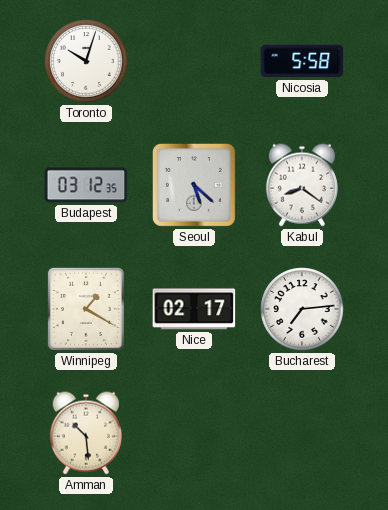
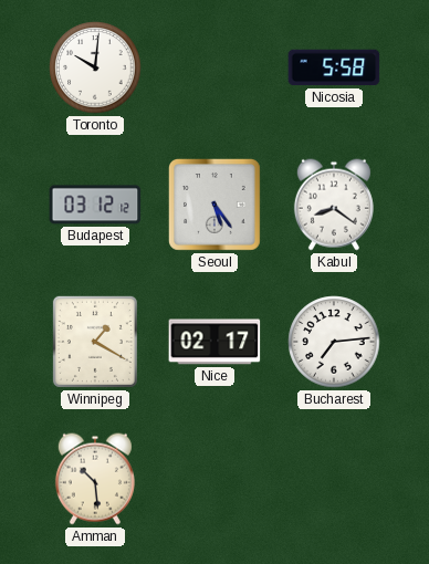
Toronto: 10:03 -> 10:01 (95, 67)
Budapest: 03:12:35 -> 03:12:12 (95, 205)
Seoul: 5:22 -> 5:24 (216, 206)
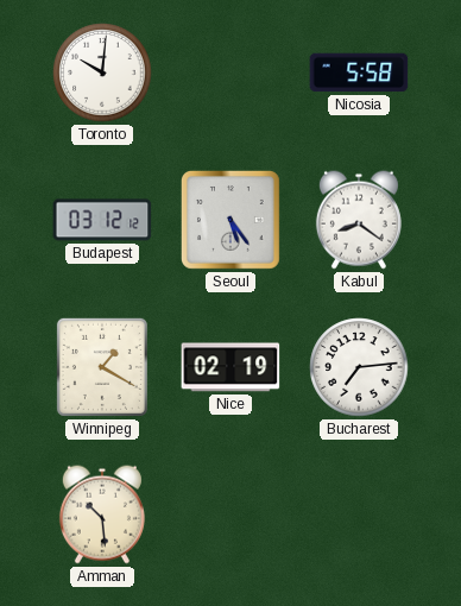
Nice: 02:17 -> 02:19 (230, 367)
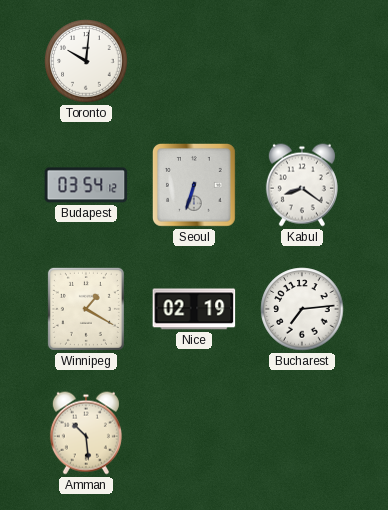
Nicosia: 5:58 -> none (359, 72)
Budapest: 03:12 -> 03:54 (86, 185)
Seoul: 5:24 -> 6:33 (195, 186)
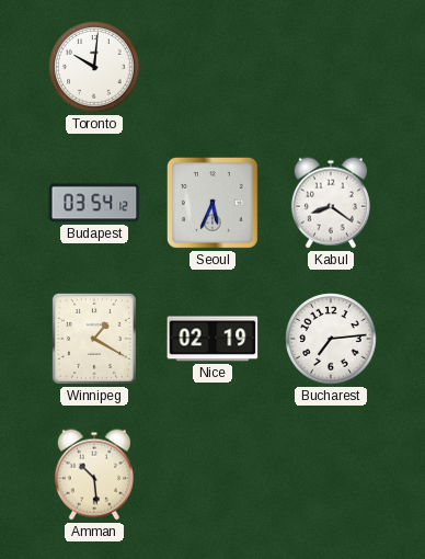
Seoul: 6:33 -> 5:34 (214, 204)
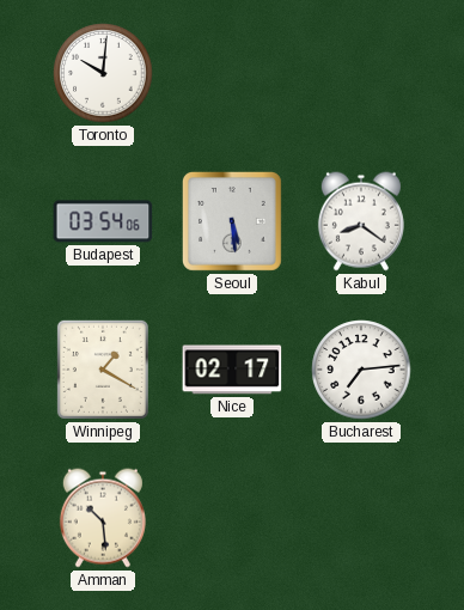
Budapest: 03:54:12 -> 03:54:06 (103, 221)
Seoul: 5:34 -> 5:29 (233, 222)
Nice: 02:19 -> 02:17 (232, 370)
